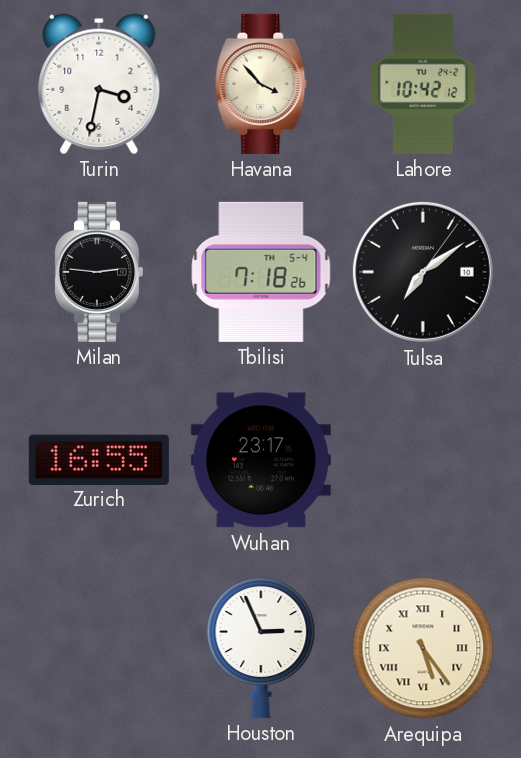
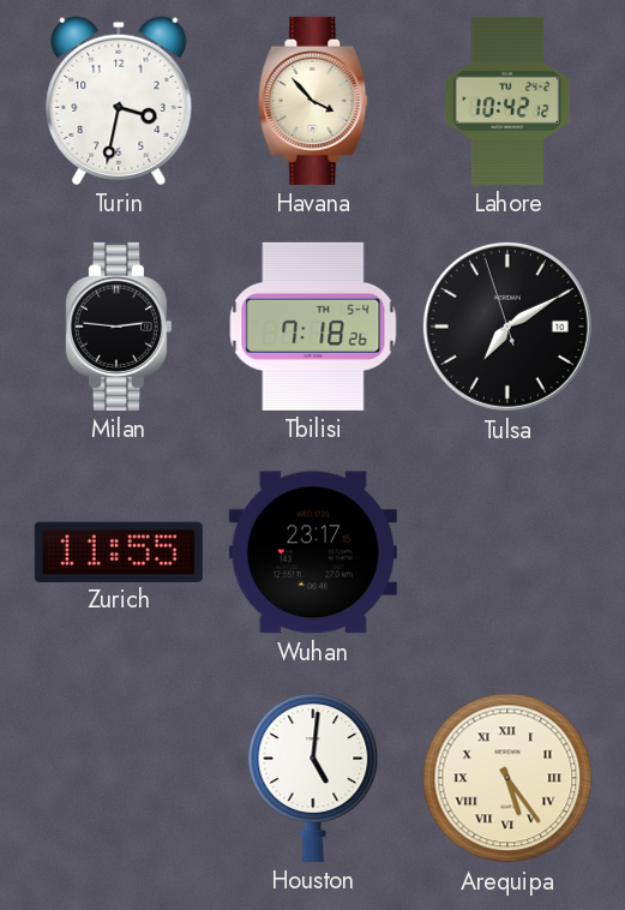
Tulsa: 7:09:06 -> 7:09:57 (507, 327)
Zurich: 16:55 -> 11:55 (119, 551)
Houston: 2:56 -> 5:01 (313, 778)
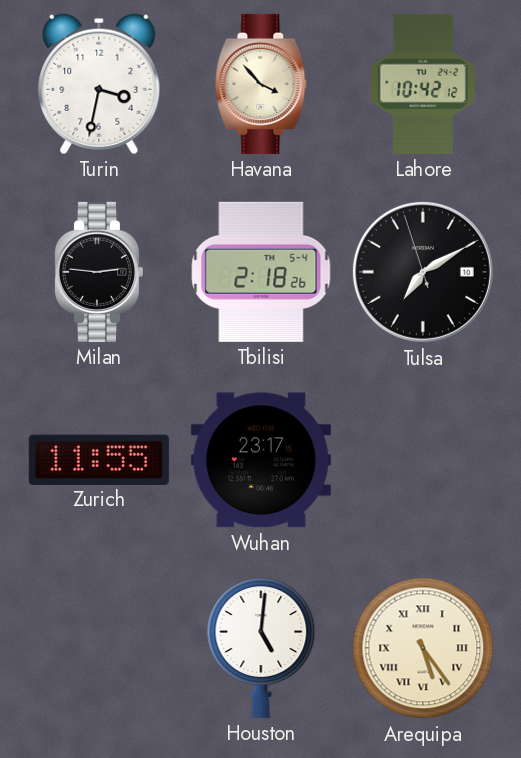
Tbilisi: 7:18 -> 2:18 (261, 272)
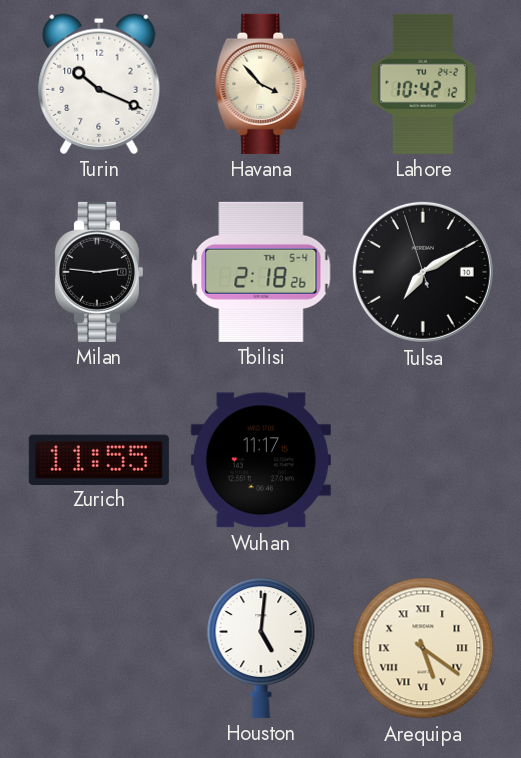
Turin: 3:32 -> 10:19 (99, 84)
Wuhan: 23:17 -> 11:17 (261, 460)
Arequipa: 5:24 -> 5:21 (423, 648)
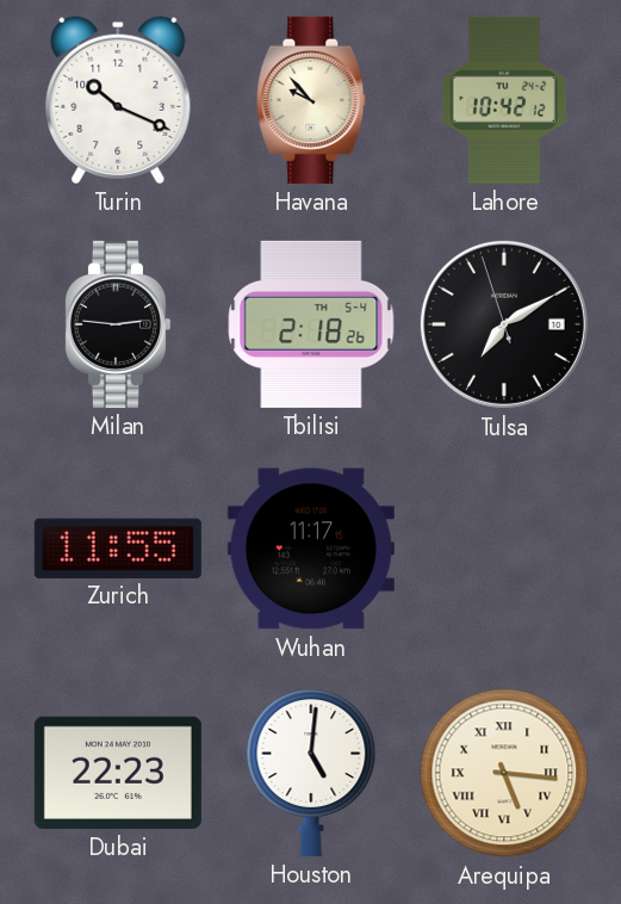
Havana: 3:53 -> 9:53 (311, 100)
Dubai: none -> 22:23 (118, 773)
Arequipa: 5:21 -> 5:16 (504, 773)
